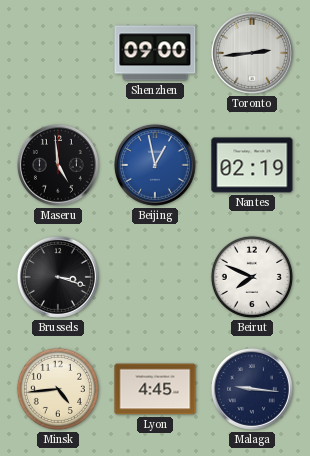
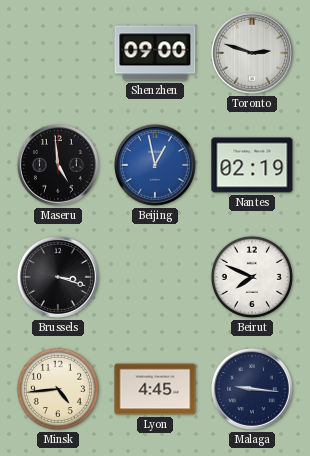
Toronto: 2:44 -> 2:48 (252, 53)
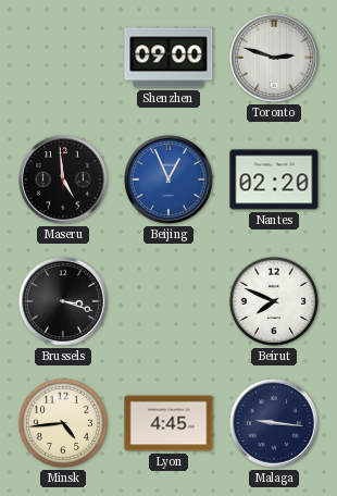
Beijing: 12:58 -> 12:56 (168, 179)
Nantes: 02:19 -> 02:20 (274, 179)
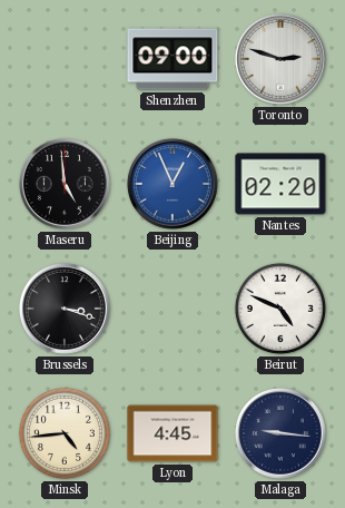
Beirut: 7:49 -> 4:49 (280, 309)
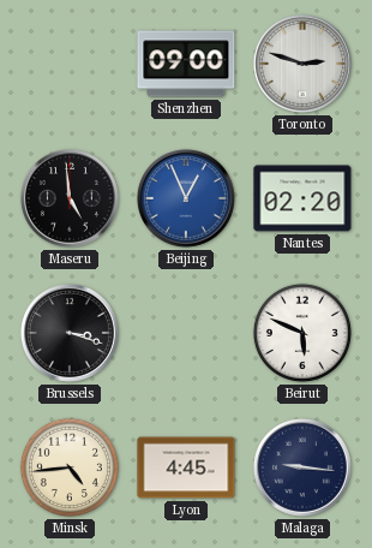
Beirut: 4:49 -> 5:49 (302, 333)
